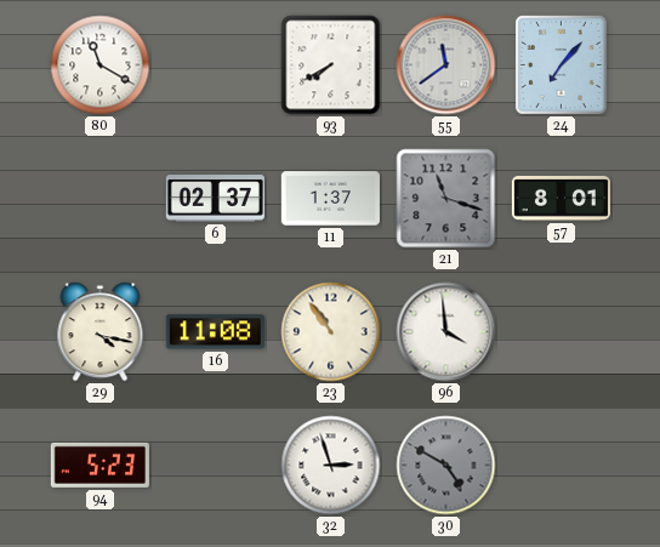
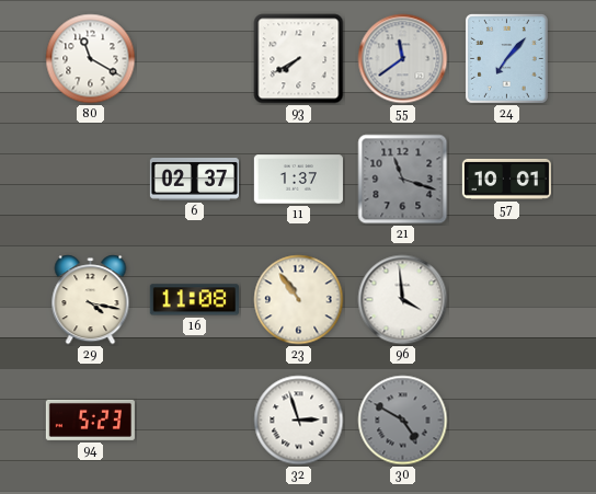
57: 8:01 -> 10:01 (506, 179)
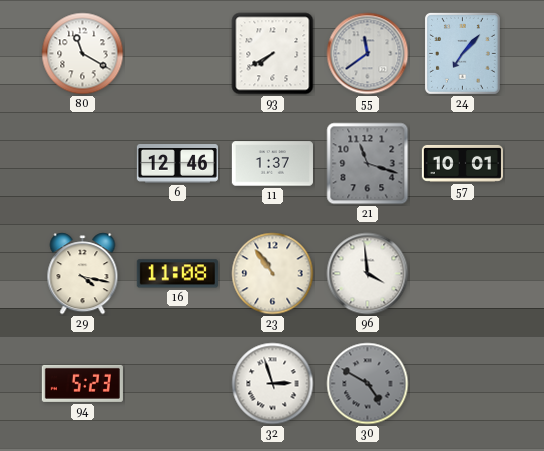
6: 02:37 -> 12:46 (177, 164)
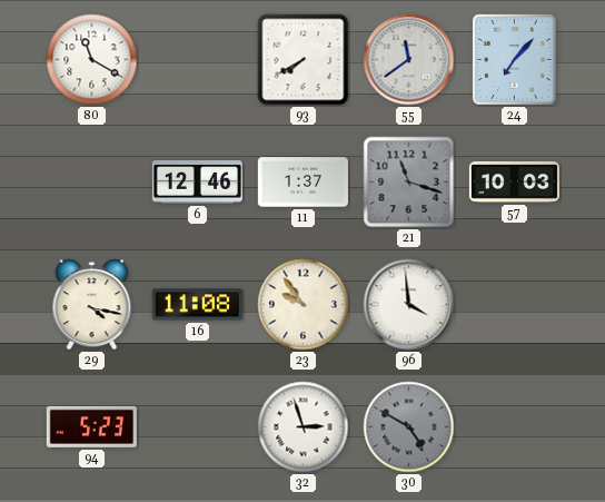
57: 10:01 -> 10:03 (514, 181)
23: 10:54 -> 9:54 (304, 305)
